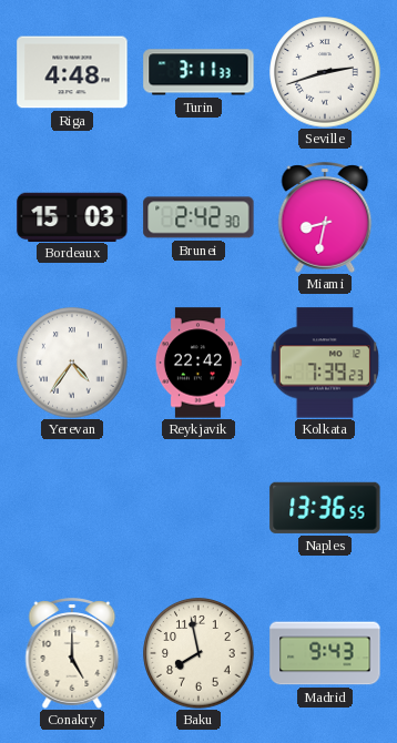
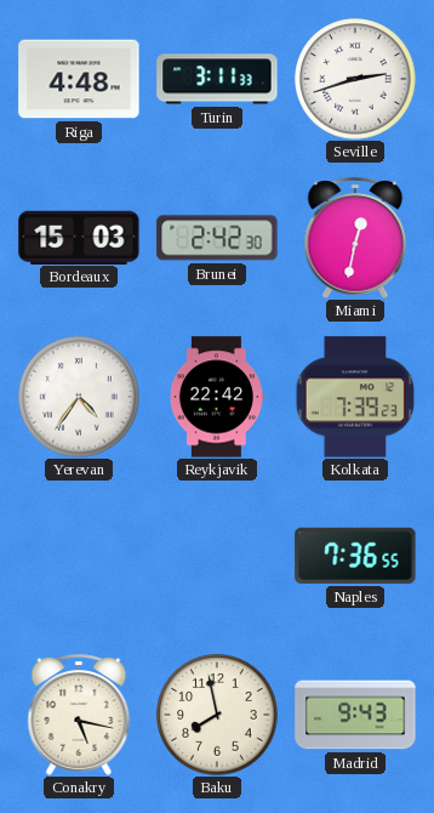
Miami: 8:32 -> 12:32 (355, 238)
Naples: 13:36 -> 7:36 (355, 556)
Conakry: 5:00 -> 5:17 (79, 715)
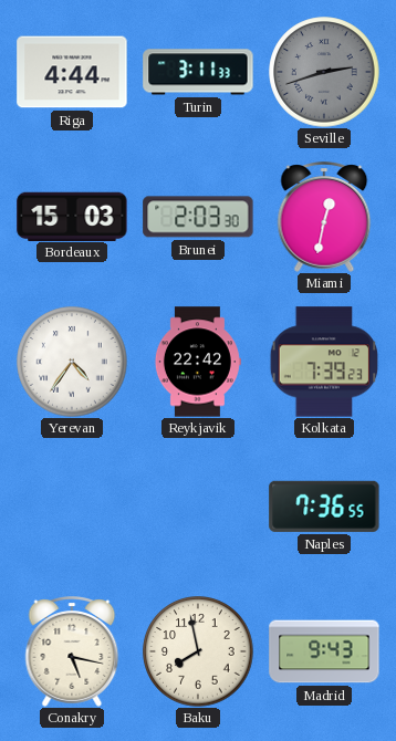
Riga: 4:48 -> 4:44 (72, 72)
Seville dial: white -> grey (324, 72)
Brunei: 2:42 -> 2:03 (198, 217)
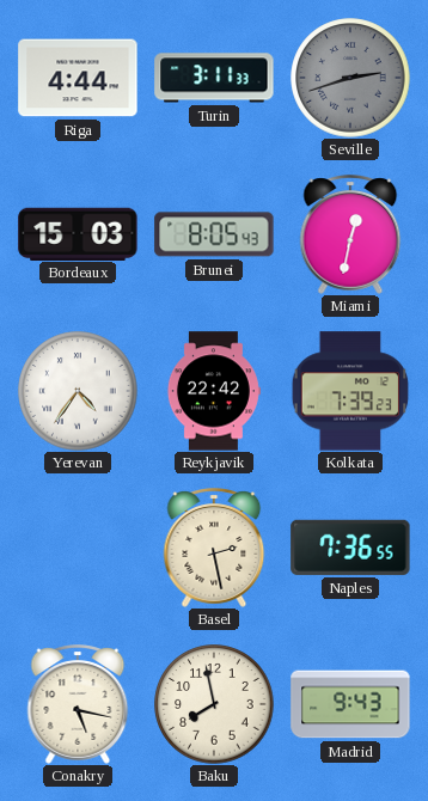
Brunei: 2:03 -> 8:05 (214, 234)
Basel: none -> 2:28 (214, 548)
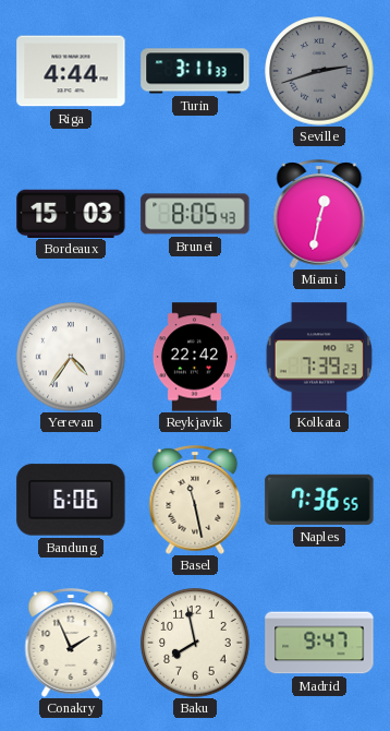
Bandung: none -> 6:06 (71, 500)
Basel: 2:28 -> 11:28 (195, 500)
Conakry: 5:17 -> 1:56 (71, 643)
Madrid: 9:43 -> 9:47 (319, 643)
